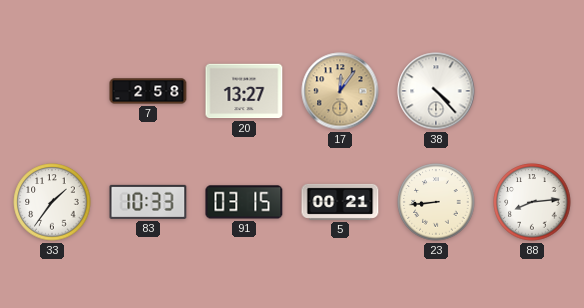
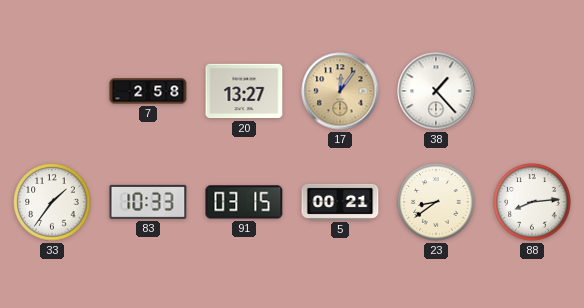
38: 4:23 -> 1:23 (436, 91)
23: 8:44 -> 8:39 (436, 202)
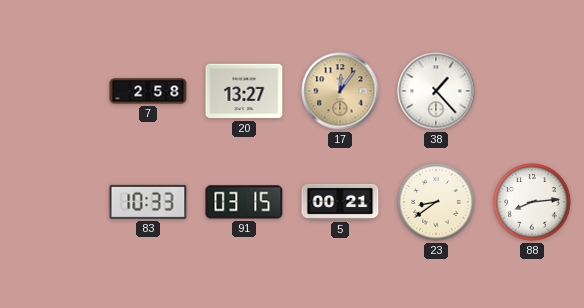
33: 1:36 -> none (52, 202)
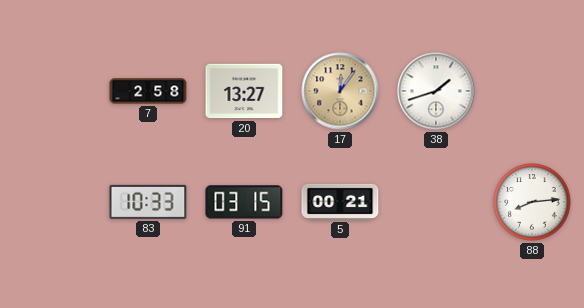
38: 1:23 -> 1:42 (436, 91)
23: 8:39 -> none (436, 202)
